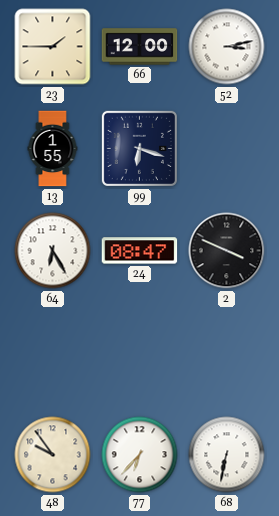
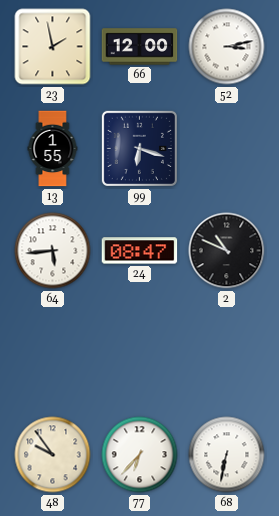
23: 1:45 -> 1:58 (53, 47)
64: 6:25 -> 5:44 (53, 251)
2: 3:49 -> 10:49 (227, 251)
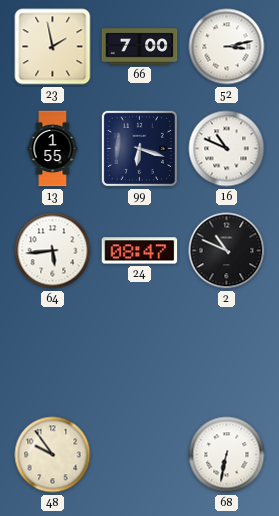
66: 12:00 -> 7:00 (140, 47)
16: none -> 10:49 (227, 149)
77: 6:37 -> none (140, 455)
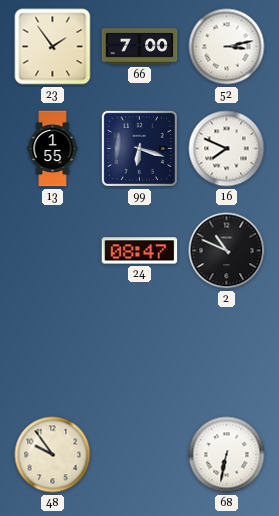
23: 1:58 -> 1:54 (53, 47)
16: 10:49 -> 7:49 (227, 149)
64: 5:44 -> none (53, 251)
